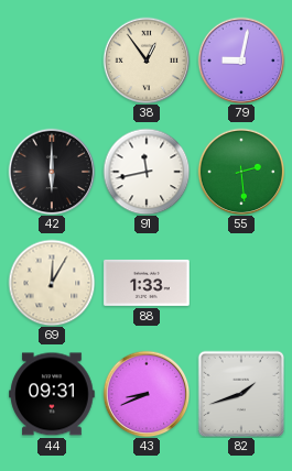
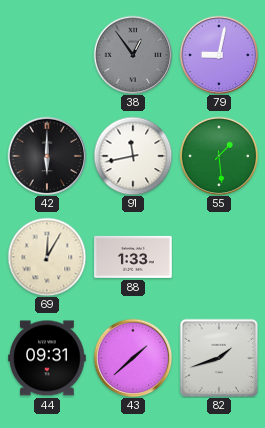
38 dial: cream -> grey (133, 55)
55: 2:29 -> 1:29 (219, 156)
43: 8:41 -> 1:38 (133, 358)
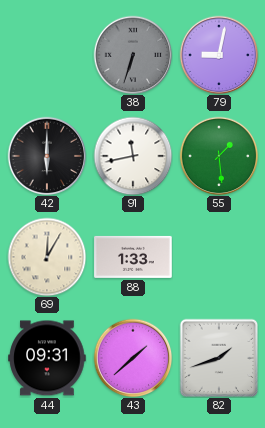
38: 12:54 -> 6:33 (133, 55)
